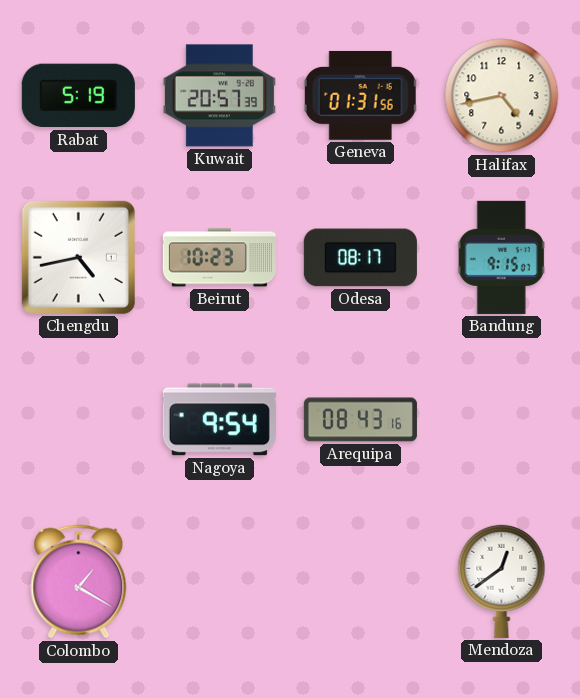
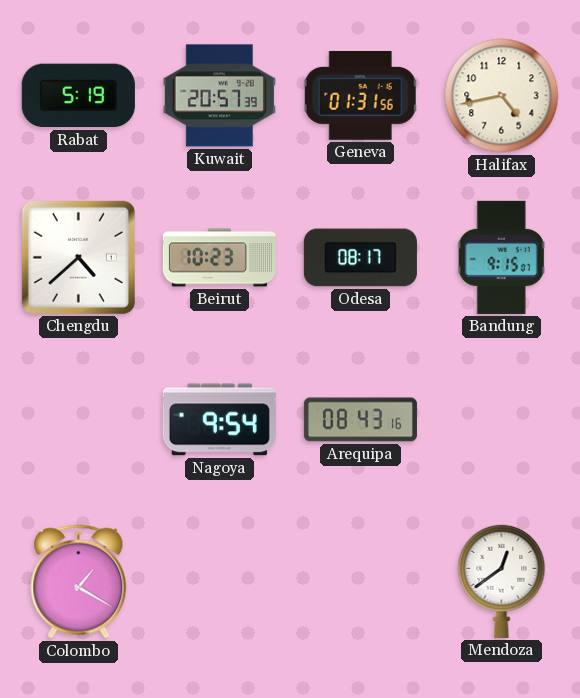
Chengdu: 4:43 -> 4:38 (78, 257)
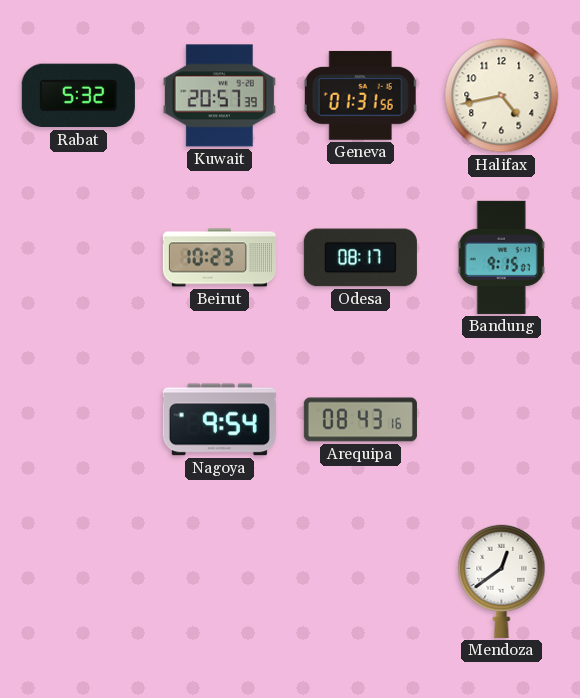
Rabat: 5:19 -> 5:32 (78, 96)
Chengdu: 4:38 -> none (78, 257)
Colombo: 1:20 -> none (79, 582)
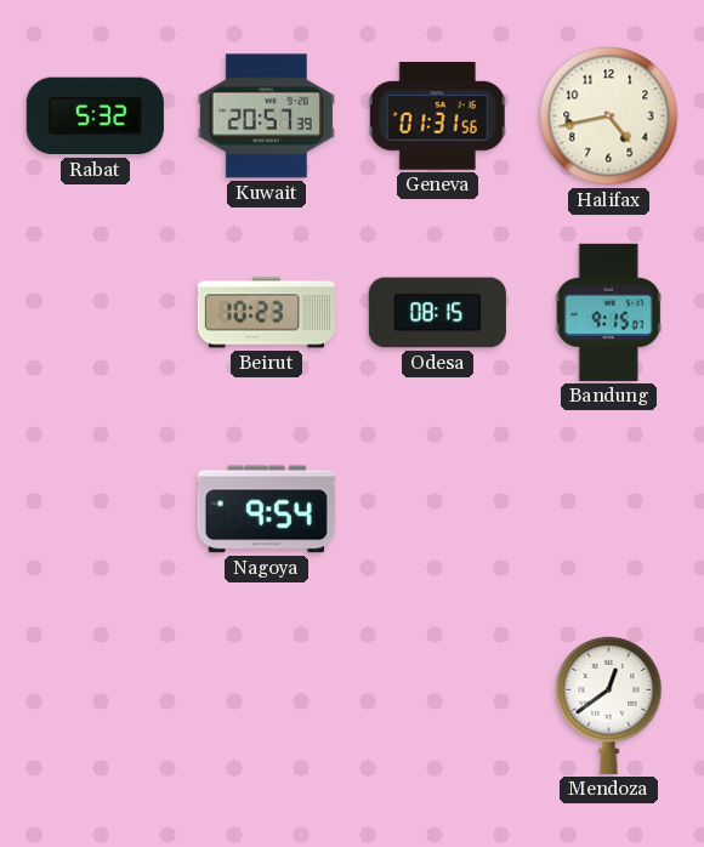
Odesa: 08:17 -> 08:15 (437, 313)
Arequipa: 08:43 -> none (360, 420)
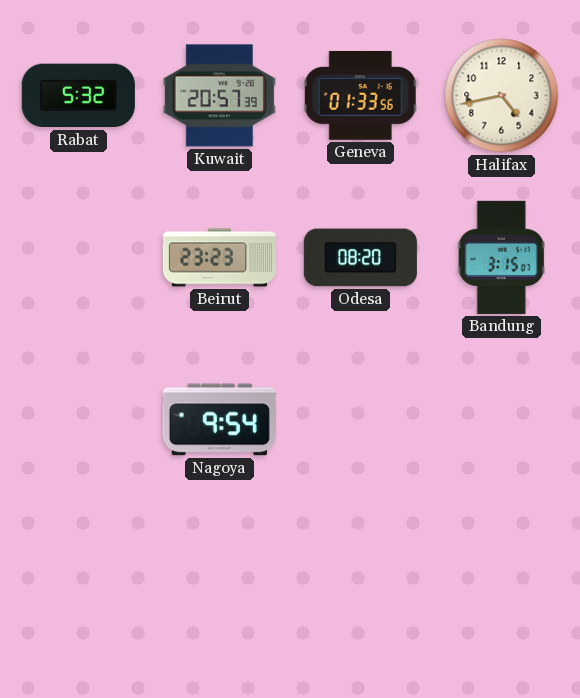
Geneva: 01:31 -> 01:33 (361, 95)
Beirut: 10:23 -> 23:23 (219, 258)
Odesa: 08:15 -> 08:20 (360, 258)
Bandung: 9:15 -> 3:15 (502, 257)
Mendoza: 12:39 -> none (609, 705)
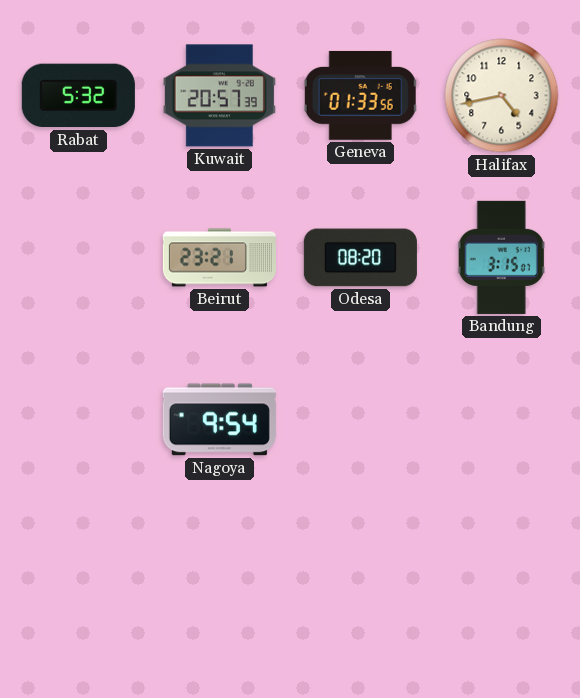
Beirut: 23:23 -> 23:21 (219, 258)
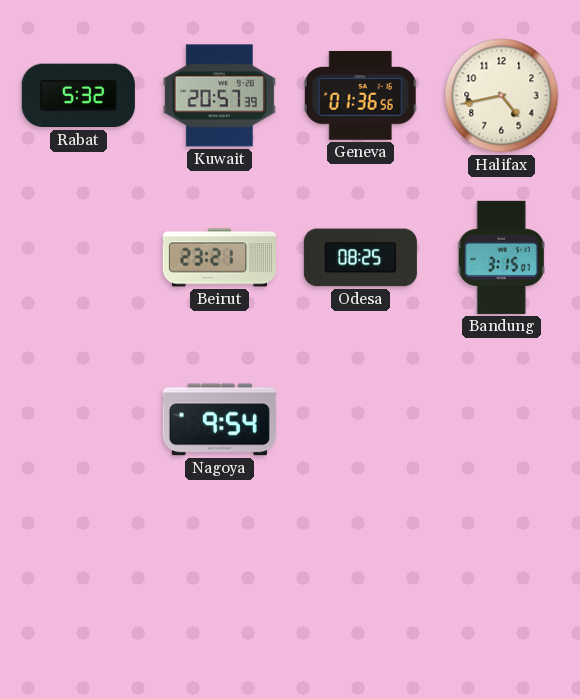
Geneva: 01:33 -> 01:36 (361, 95)
Odesa: 08:20 -> 08:25 (360, 258)
